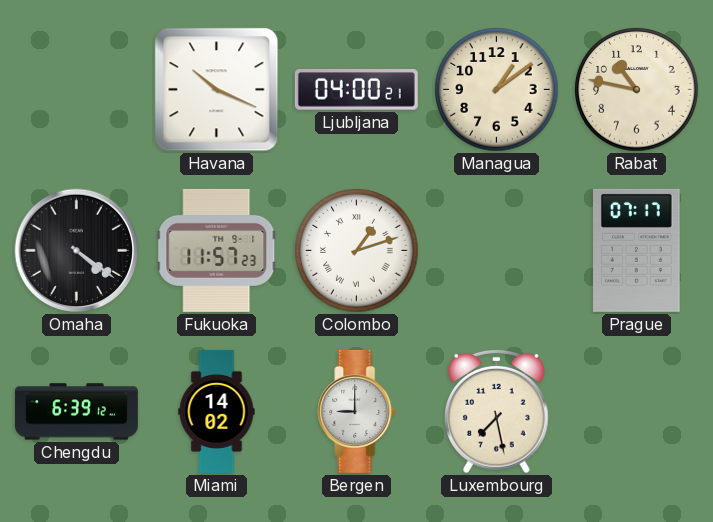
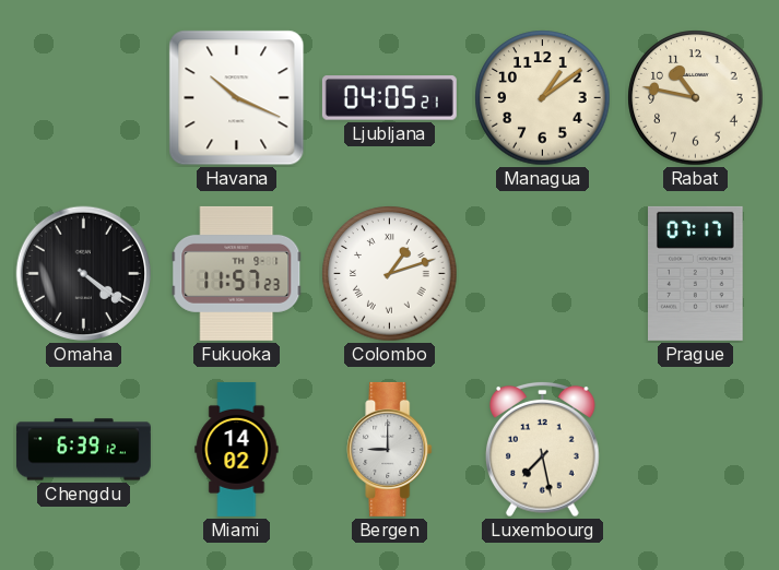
Ljubljana: 04:00 -> 04:05 (389, 98)
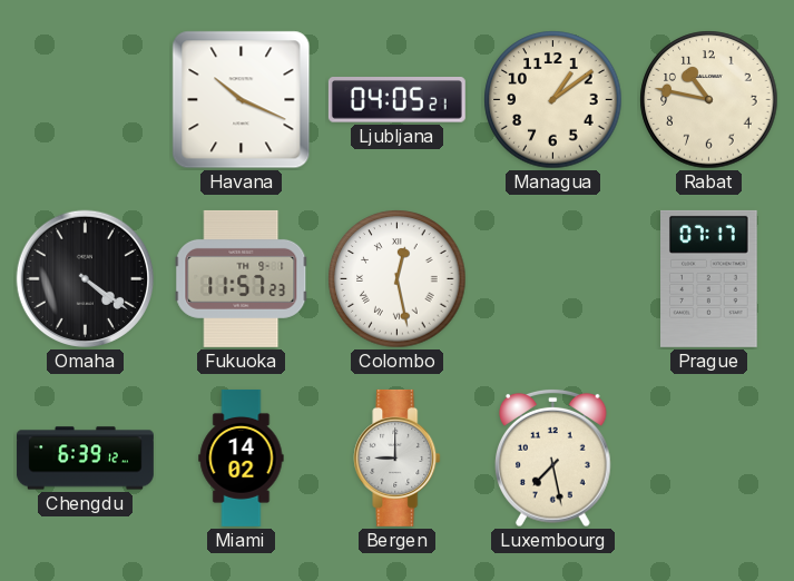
Colombo: 1:12 -> 12:28 (398, 279)
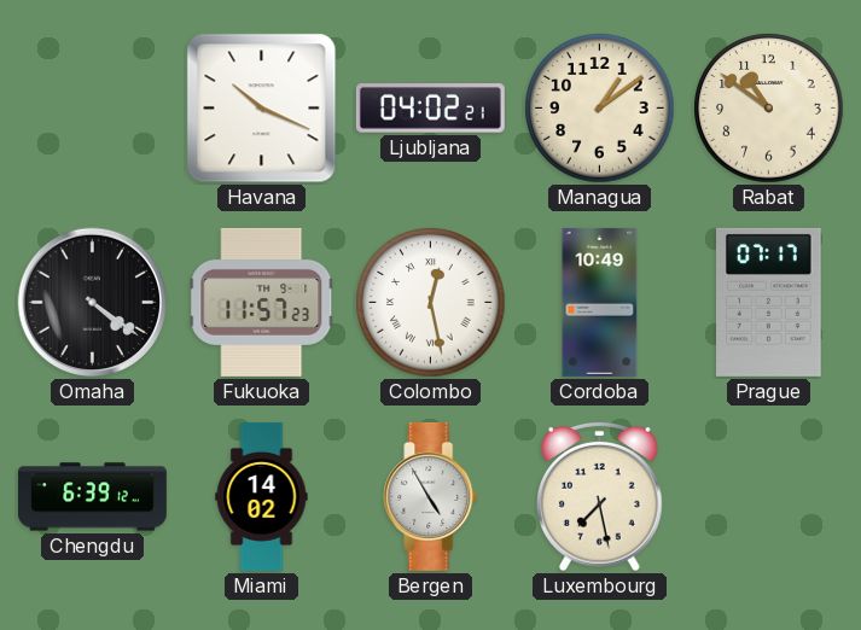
Ljubljana: 04:05 -> 04:02 (430, 109)
Rabat: 10:47 -> 10:51 (769, 109)
Cordoba: none -> 10:49 (600, 302)
Bergen: 9:00 -> 4:55 (431, 496)
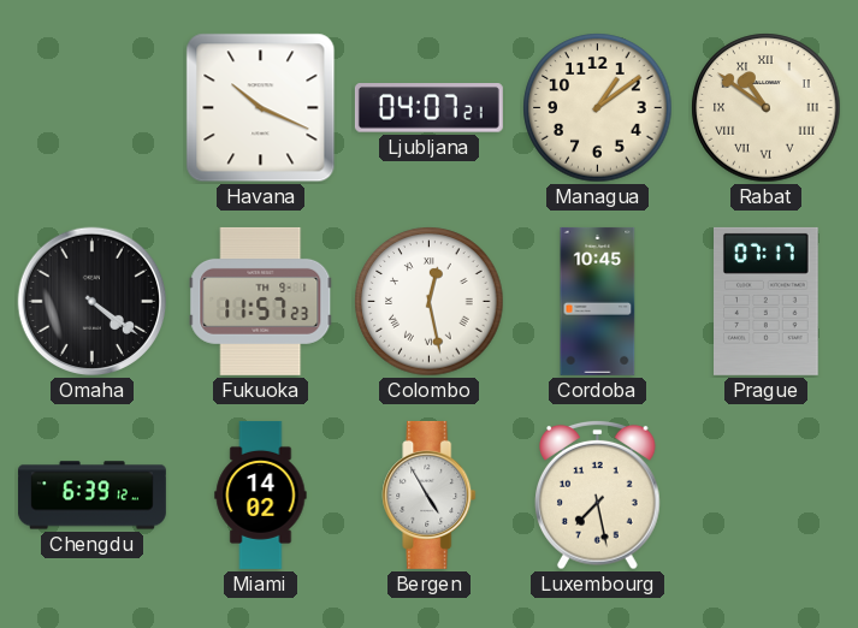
Ljubljana: 04:02 -> 04:07 (428, 108)
Rabat numerals: Arabic -> Roman (767, 108)
Cordoba: 10:49 -> 10:45 (598, 301)
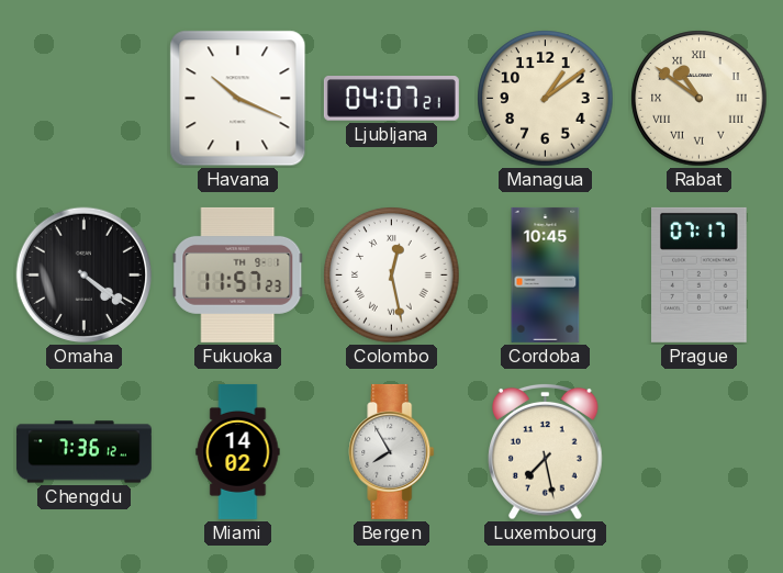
Chengdu: 6:39 -> 7:36 (83, 452)
Bergen: 4:55 -> 7:55 (392, 451)
